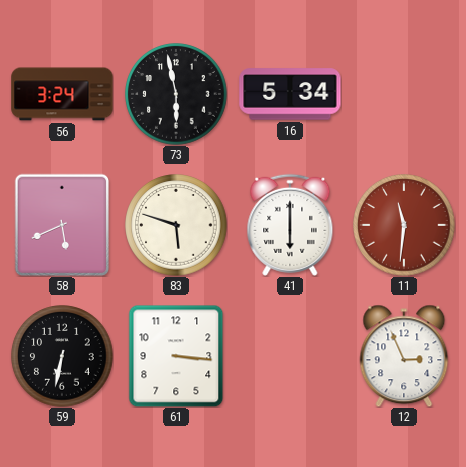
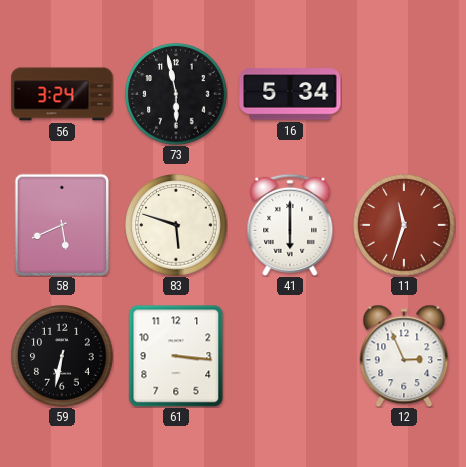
11: 11:31 -> 11:33 (404, 225)
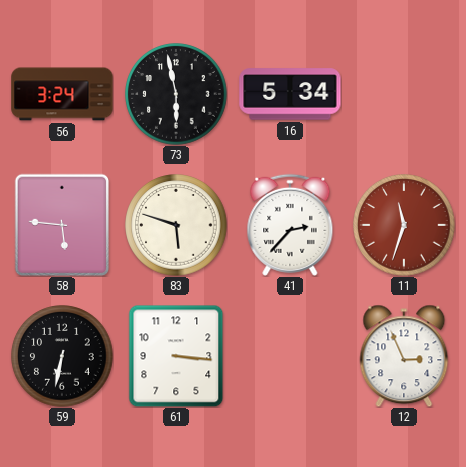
58: 5:41 -> 5:46 (62, 225)
41: 6:00 -> 2:37 (290, 225)
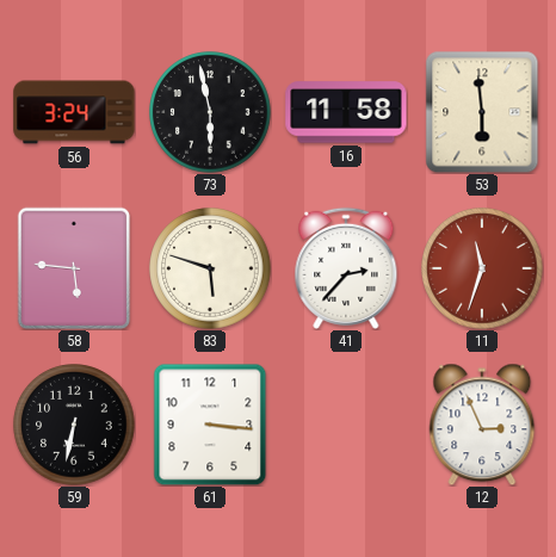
16: 5:34 -> 11:58 (346, 112)
53: none -> 5:59 (482, 112)
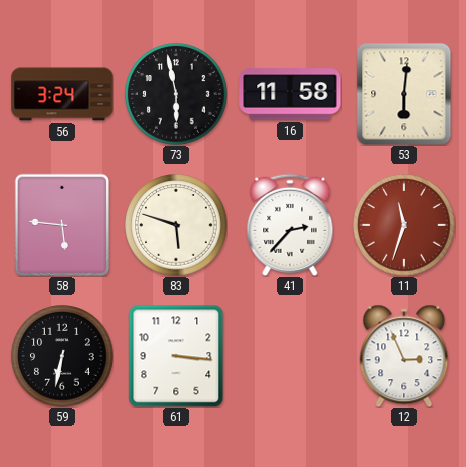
53: 5:59 -> 6:01 (404, 94)
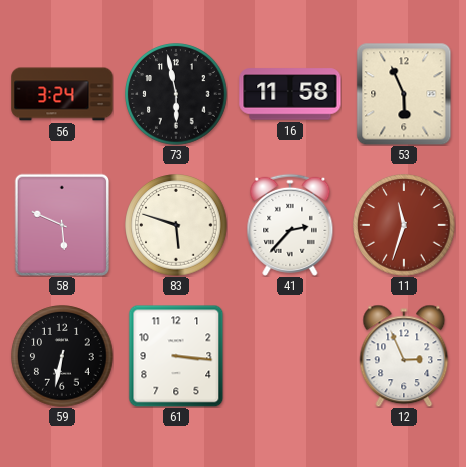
53: 6:01 -> 5:56 (404, 94)
58: 5:46 -> 5:49 (62, 225)
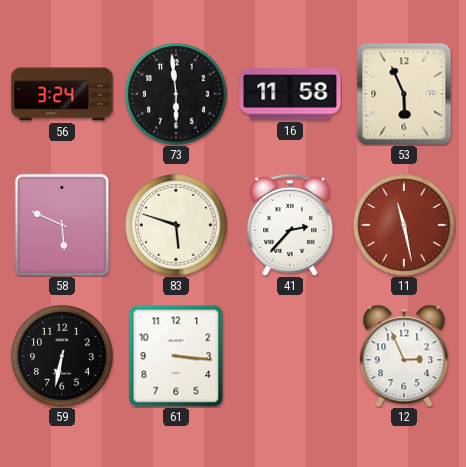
73: 5:58 -> 5:59 (176, 94)
11: 11:33 -> 11:28 (404, 225)
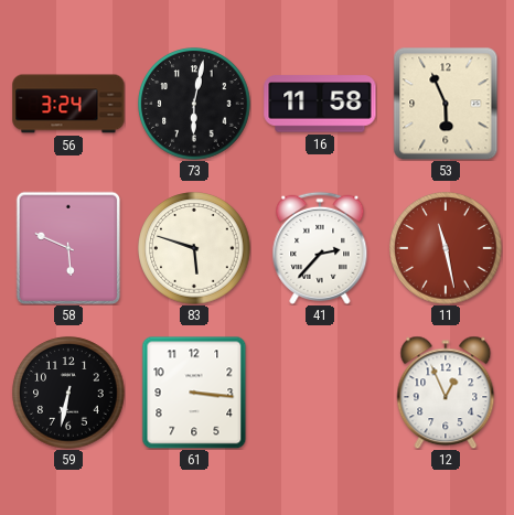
73: 5:59 -> 6:02 (194, 104)
12: 2:56 -> 12:56 (446, 393)
